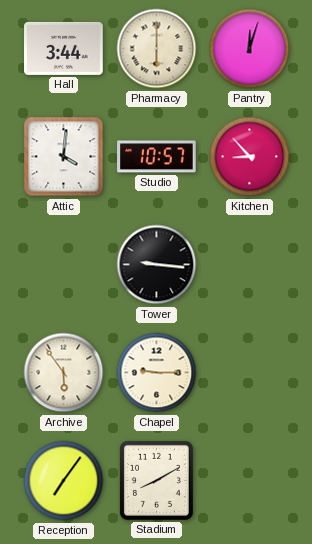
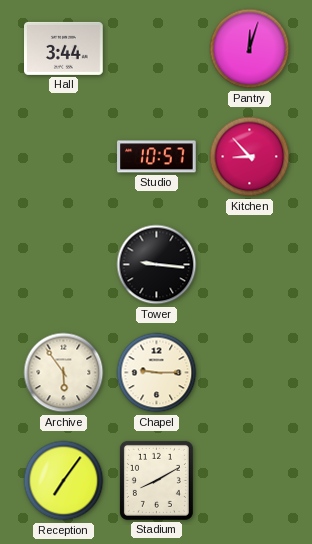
Pharmacy: 6:00 -> none (157, 49)
Attic: 4:01 -> none (64, 157)
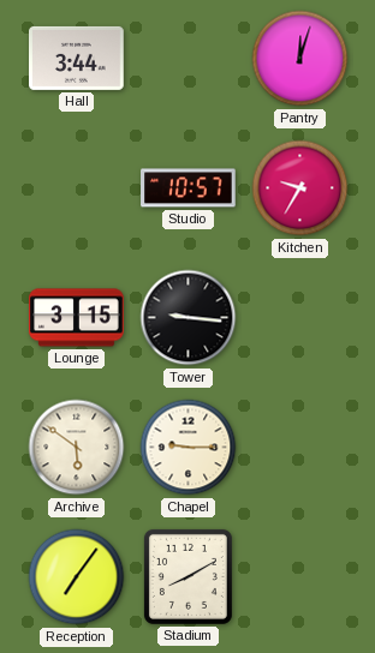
Kitchen: 8:53 -> 9:35 (300, 188)
Lounge: none -> 3:15 (77, 318)
Archive: 5:54 -> 5:51 (77, 448)
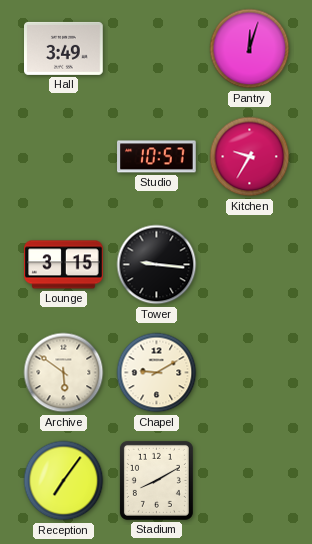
Hall: 3:44 -> 3:49 (64, 48)
Chapel: 9:15 -> 9:10 (157, 373)
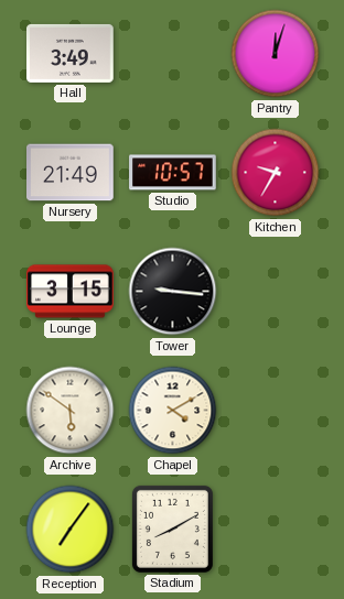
Nursery: none -> 21:49 (71, 173)
Chapel: 9:10 -> 4:10 (173, 411)
